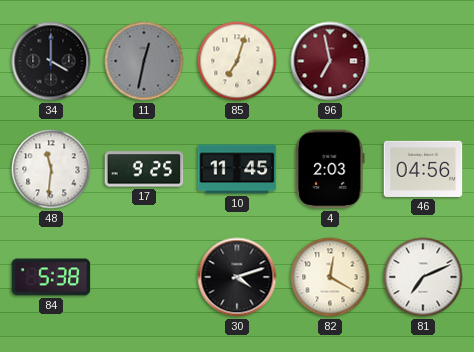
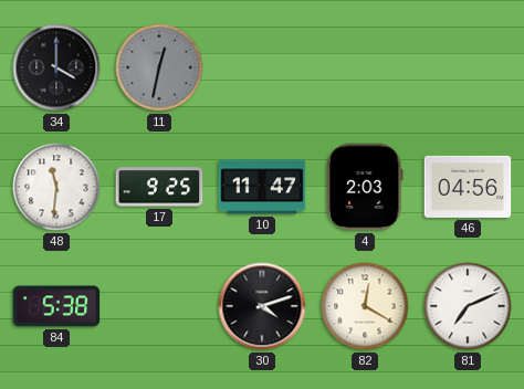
85: 7:03 -> none (237, 61)
96: 6:58 -> none (330, 61)
10: 11:45 -> 11:47 (262, 187)
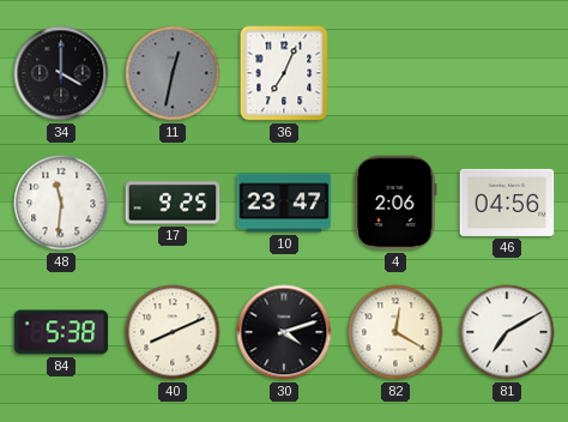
36: none -> 7:04 (284, 73)
10: 11:47 -> 23:47 (284, 203)
4: 2:03 -> 2:06 (395, 203)
40: none -> 8:11 (173, 332)
81: 7:11 -> 7:10 (507, 332)
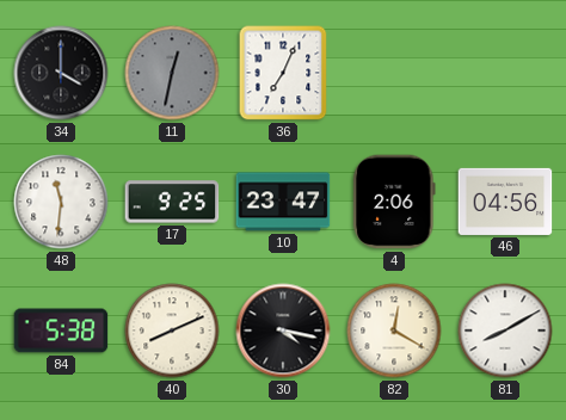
30: 4:12 -> 4:17 (283, 331)
81: 7:10 -> 8:10 (505, 331)
